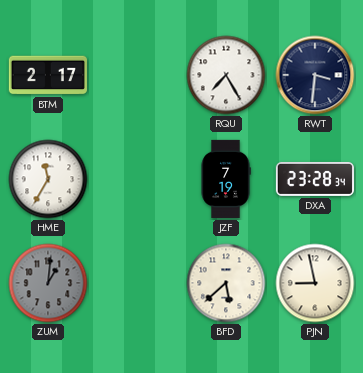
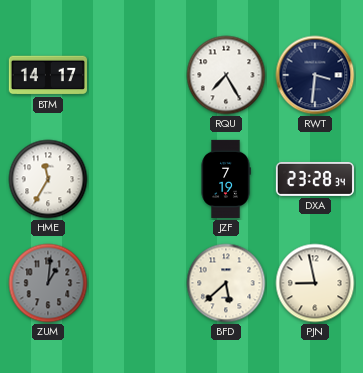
BTM: 2:17 -> 14:17 (48, 75)
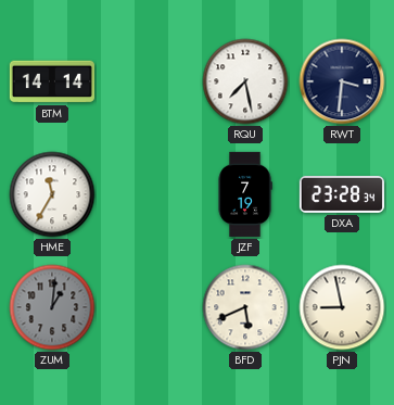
BTM: 14:17 -> 14:14 (52, 81)
RQU: 7:25 -> 7:28 (245, 81)
BFD: 5:38 -> 5:41 (245, 307)
